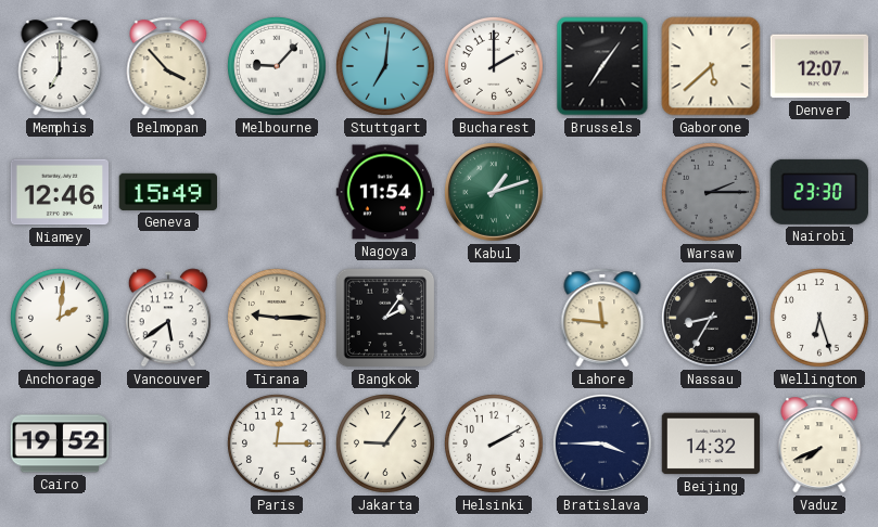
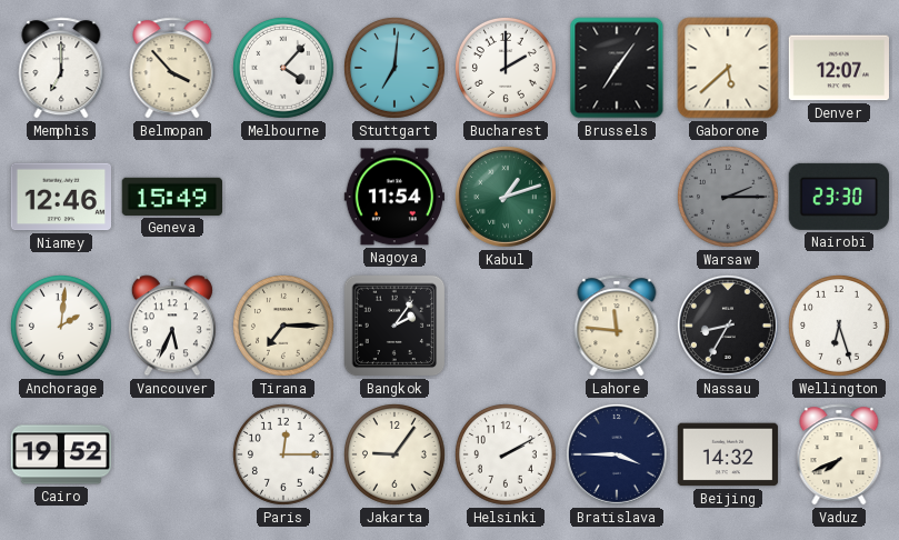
Melbourne: 9:07 -> 4:07 (283, 68)
Vancouver: 5:39 -> 5:34 (172, 326)
Tirana: 9:15 -> 7:15 (283, 326)
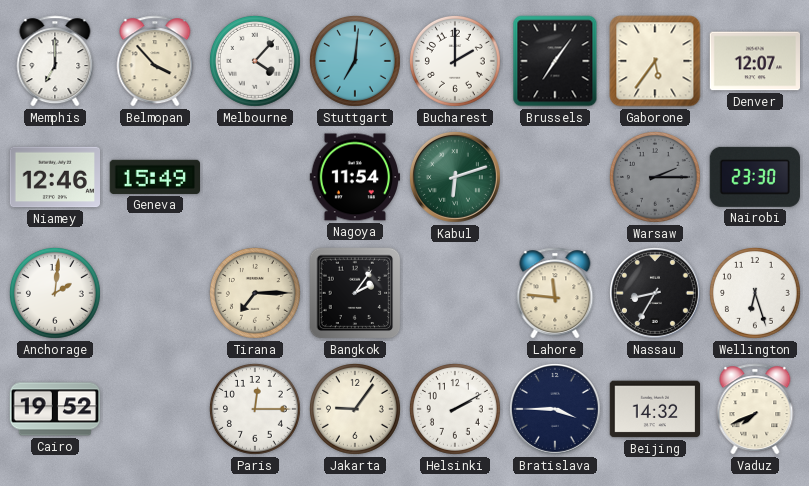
Gaborone: 5:38 -> 5:36 (655, 61)
Kabul: 1:12 -> 6:12 (455, 177)
Vancouver: 5:34 -> none (172, 326)
